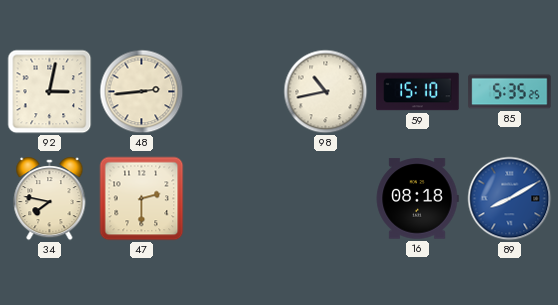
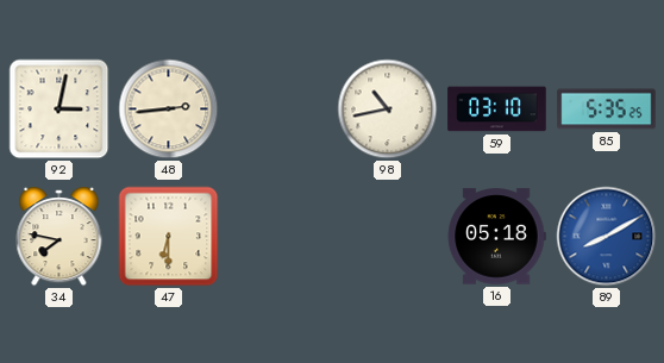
59: 15:10 -> 03:10 (497, 109)
47: 2:30 -> 6:30 (169, 237)
16: 08:18 -> 05:18 (496, 237)
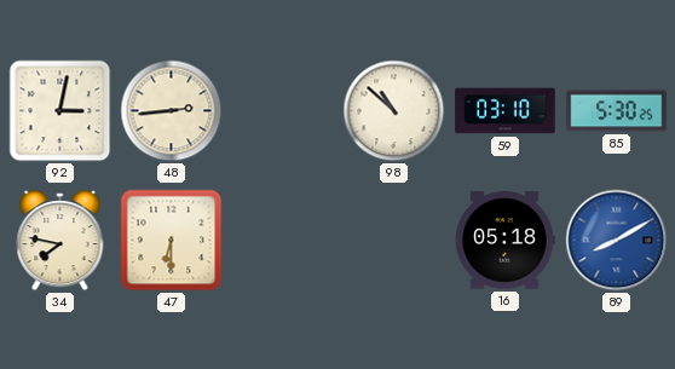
98: 10:43 -> 10:52 (394, 111)
85: 5:35 -> 5:30 (617, 111)
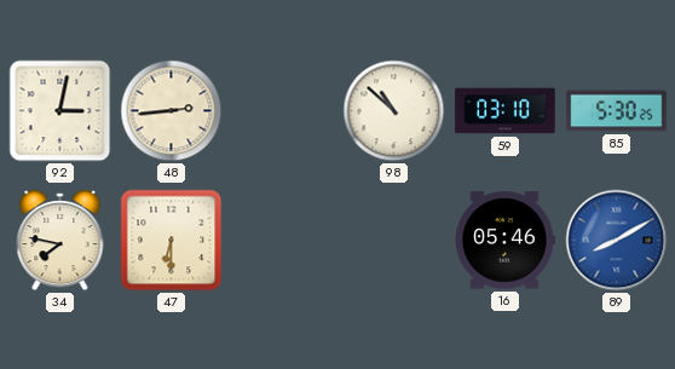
16: 05:18 -> 05:46 (504, 241)
